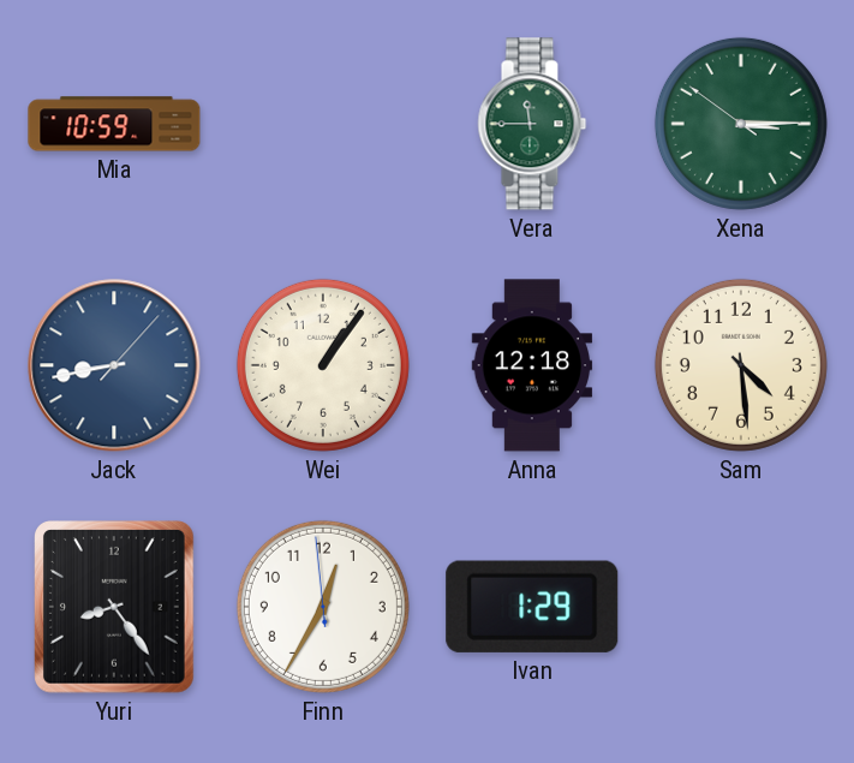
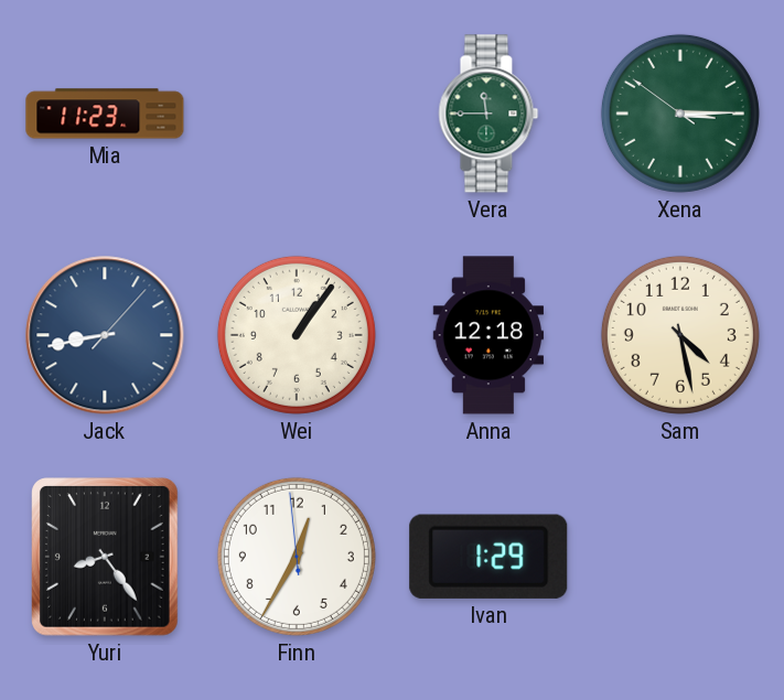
Mia: 10:59 -> 11:23 (105, 114)
Sam: 4:29 -> 4:28 (680, 335)
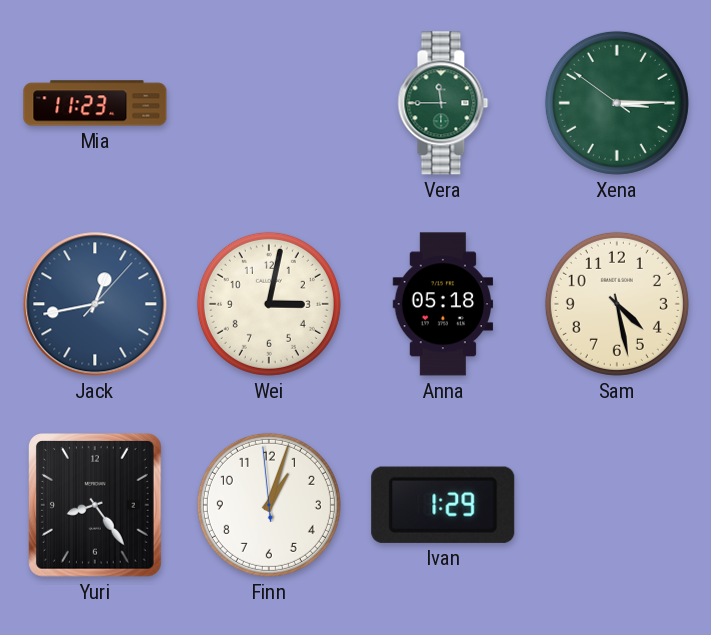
Jack: 8:43 -> 12:43 (95, 304)
Wei: 1:06 -> 3:02 (269, 304)
Anna: 12:18 -> 05:18 (443, 304)
Finn: 12:34 -> 1:02 (269, 505)
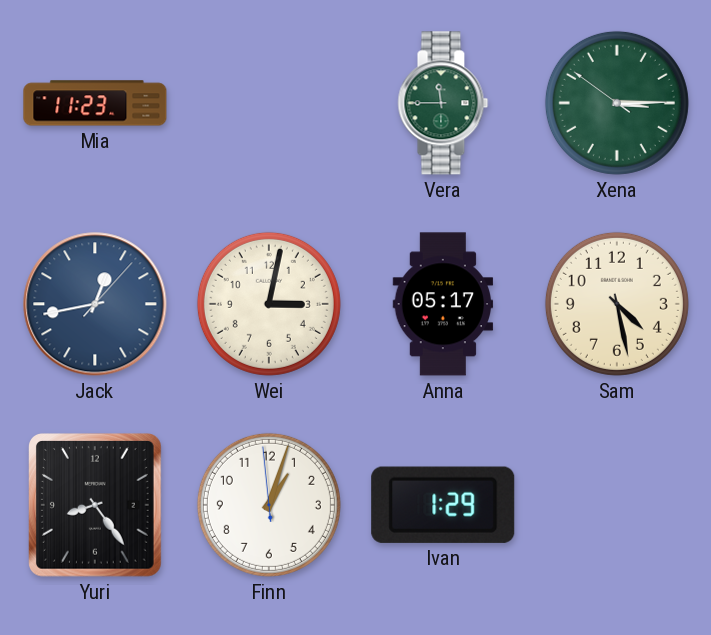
Anna: 05:18 -> 05:17 (443, 304)
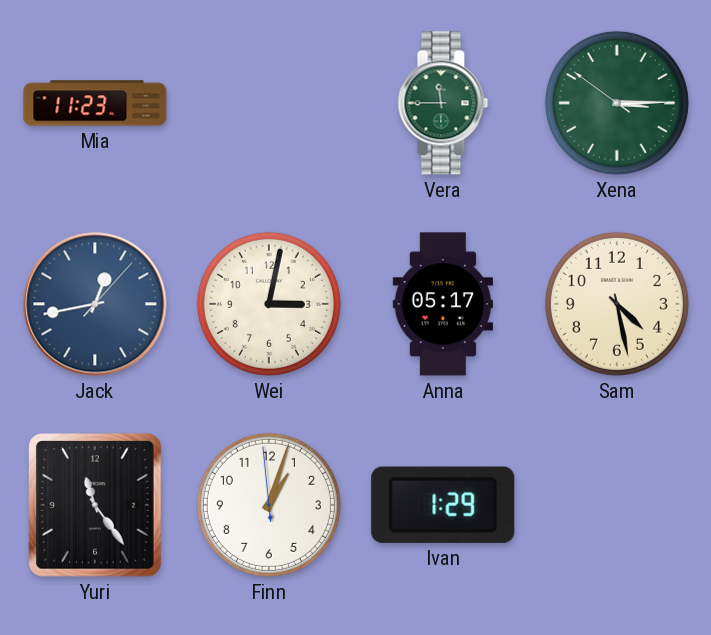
Yuri: 8:24 -> 11:24 (96, 506)
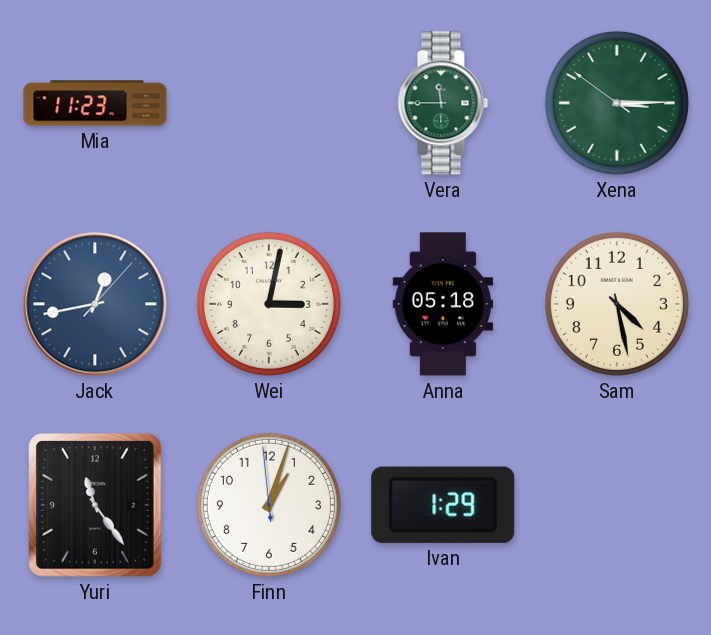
Anna: 05:17 -> 05:18 (443, 304)
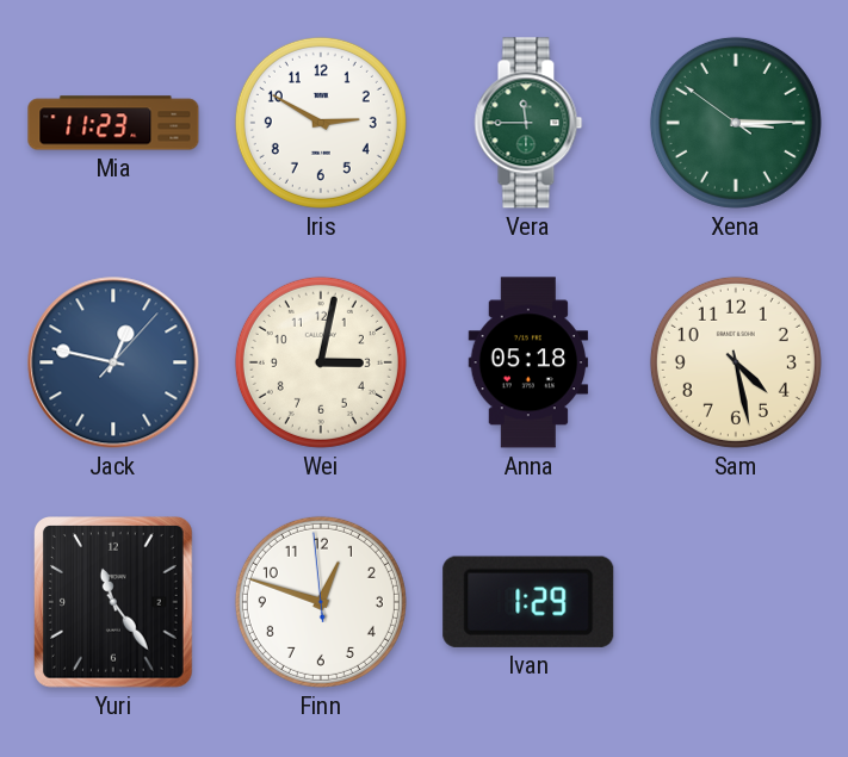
Iris: none -> 2:50 (321, 123)
Jack: 12:43 -> 12:47 (113, 362)
Finn: 1:02 -> 12:47 (321, 602)
